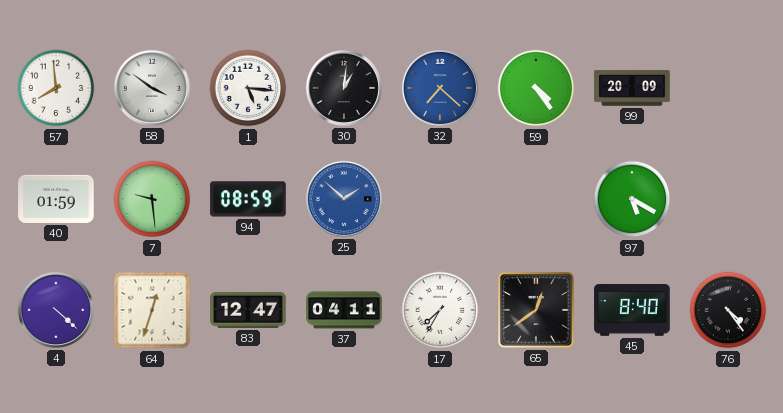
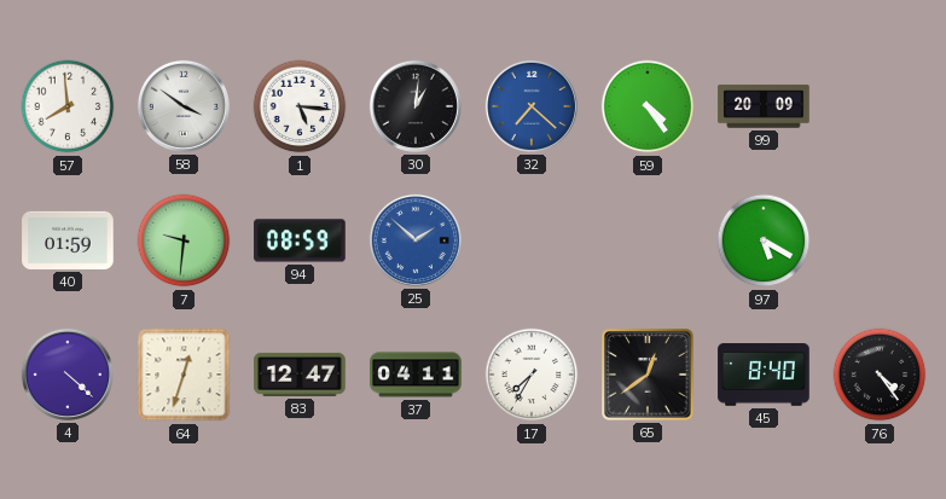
7: 9:29 -> 9:31 (184, 240)
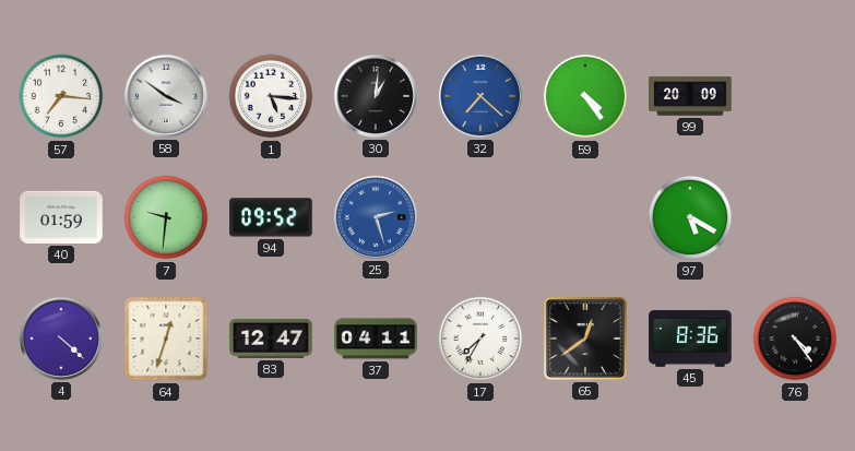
57: 7:59 -> 7:16 (61, 96)
94: 08:59 -> 09:52 (271, 217)
25: 1:52 -> 2:27 (376, 217)
45: 8:40 -> 8:36 (690, 339)
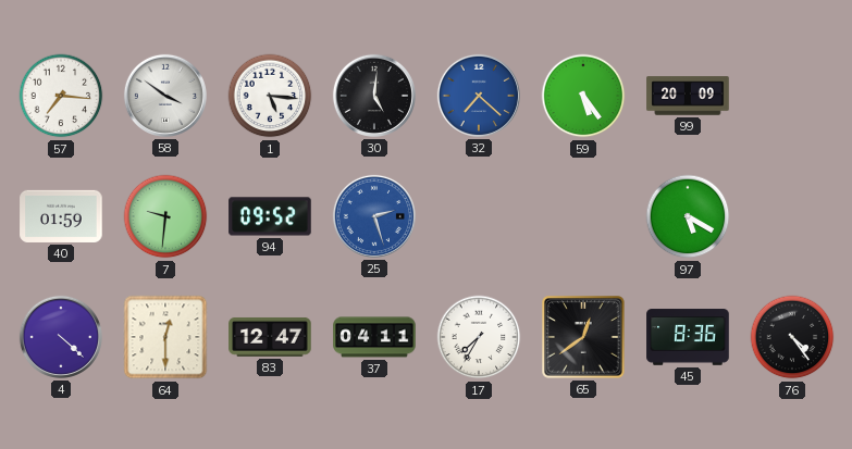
30: 1:01 -> 5:01 (374, 96)
59: 4:24 -> 5:24 (583, 96)
64: 12:33 -> 12:30 (165, 337)
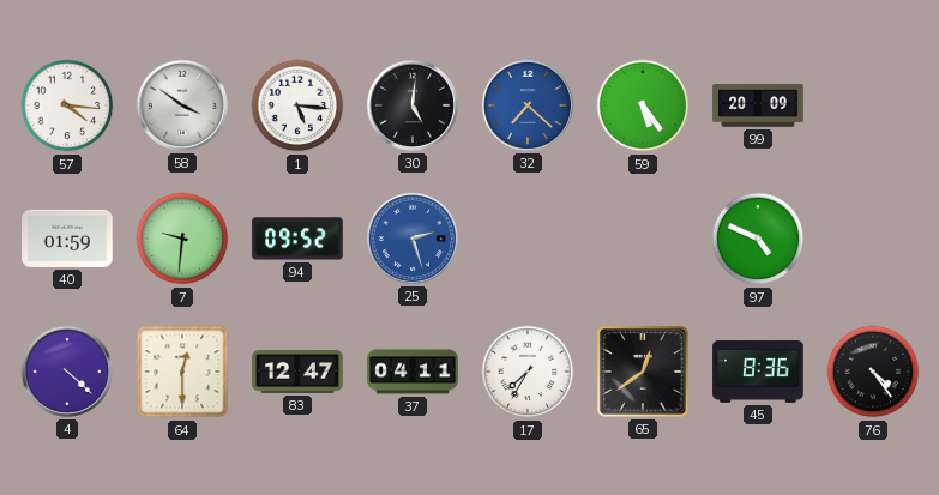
57: 7:16 -> 4:16 (67, 105)
97: 5:20 -> 4:49 (758, 239)
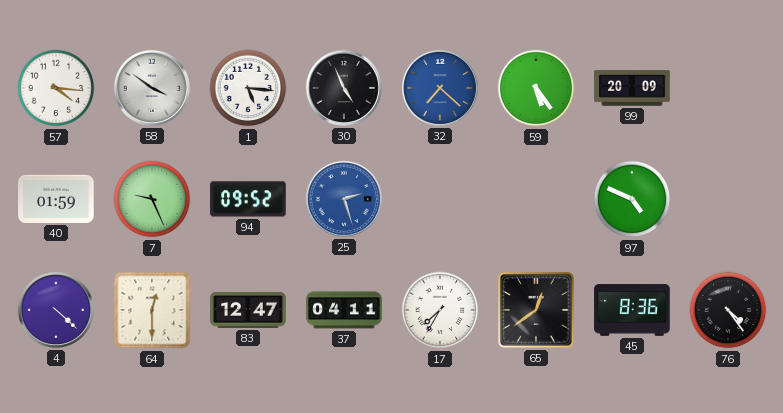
30: 5:01 -> 4:56 (344, 88)
7: 9:31 -> 9:26 (152, 199)
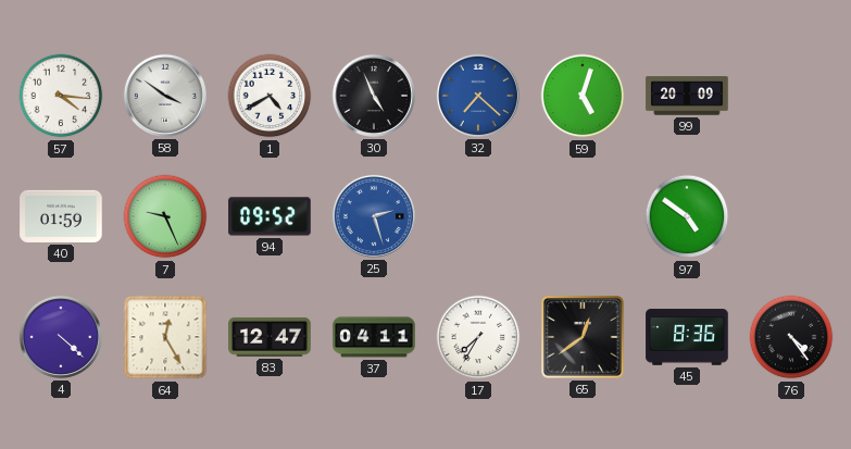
1: 5:16 -> 4:40 (270, 96)
59: 5:24 -> 5:03 (583, 96)
97: 4:49 -> 4:51 (687, 216)
64: 12:30 -> 12:25 (165, 337)
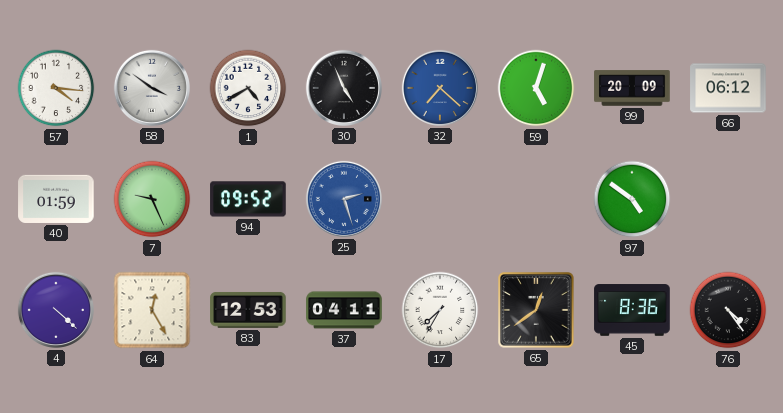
66: none -> 06:12 (728, 88)
83: 12:47 -> 12:53 (248, 310)
